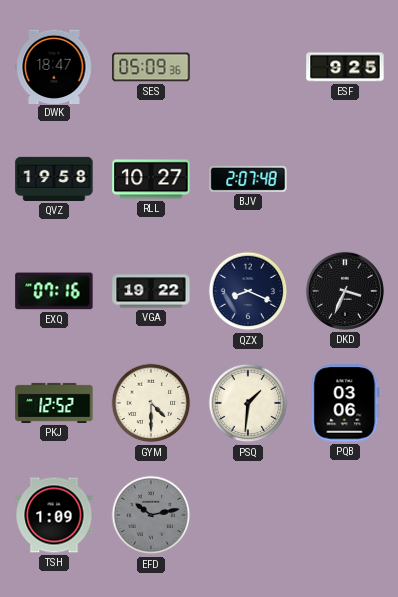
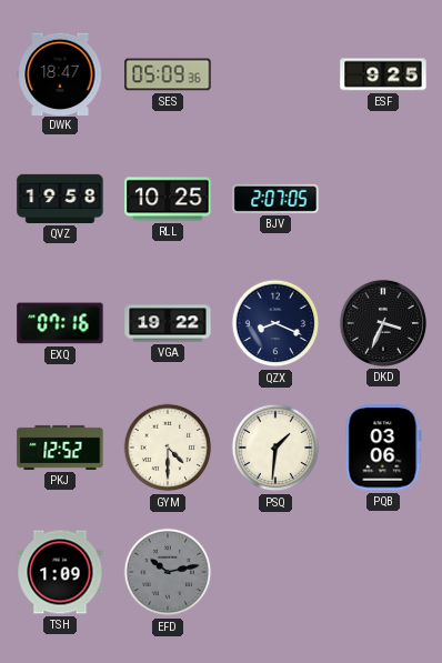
RLL: 10:27 -> 10:25 (168, 199)
BJV: 2:07:48 -> 2:07:05 (275, 199)
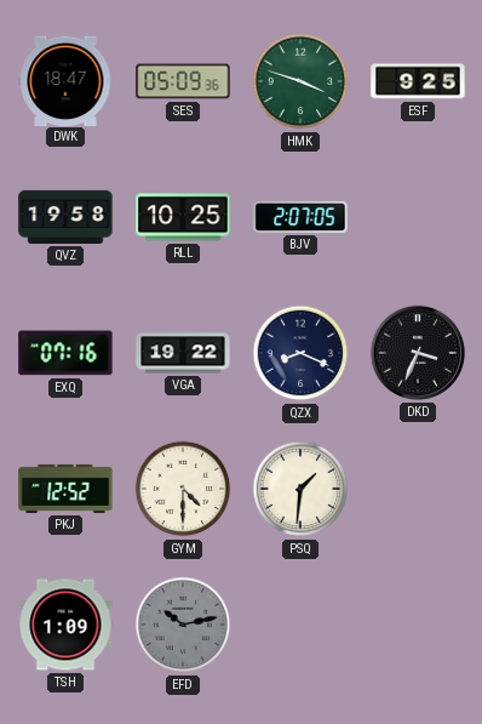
HMK: none -> 3:48 (300, 81)
PQB: 03:06 -> none (383, 448)
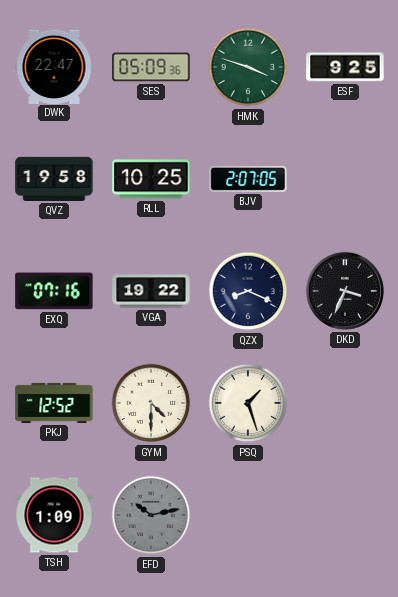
DWK: 18:47 -> 22:47 (54, 66)
PSQ: 1:31 -> 1:27 (248, 403)
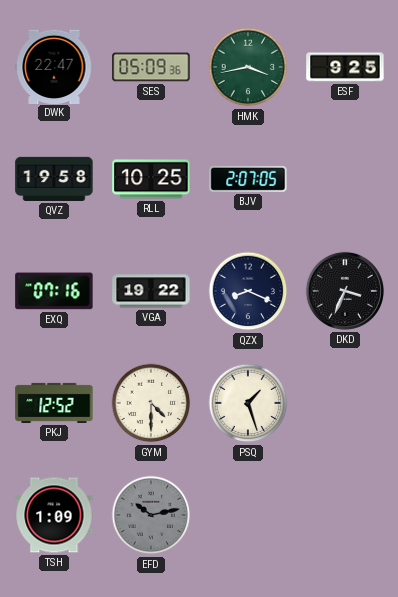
HMK: 3:48 -> 3:43 (248, 67)
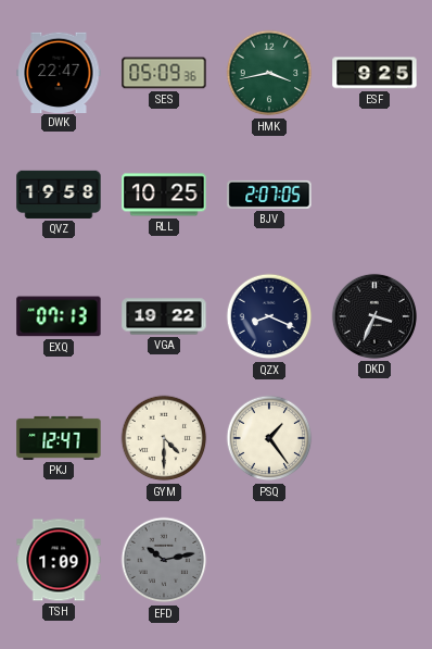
EXQ: 07:16 -> 07:13 (59, 316)
PKJ: 12:52 -> 12:47 (59, 438)
PSQ: 1:27 -> 1:24 (269, 438)
